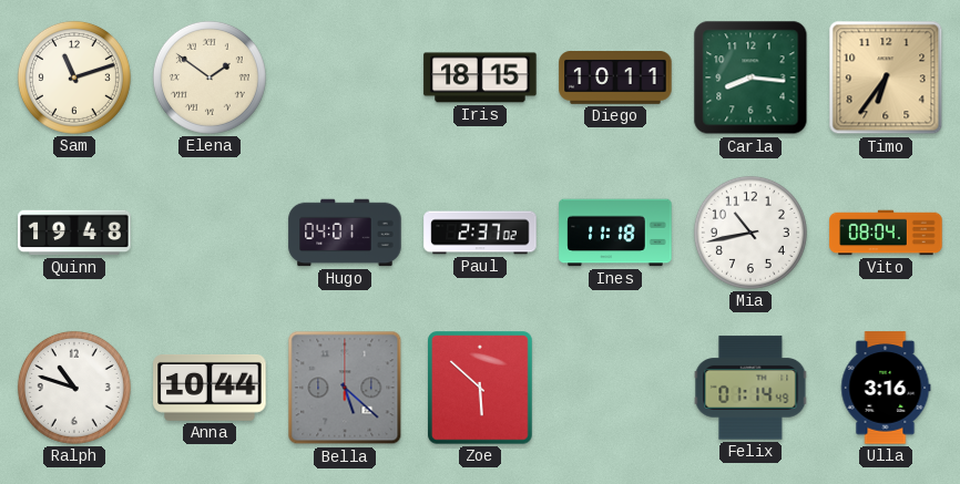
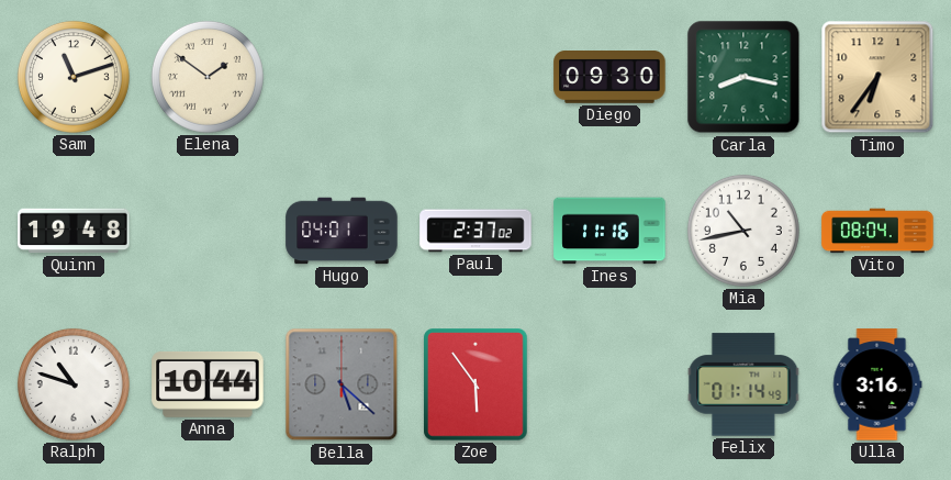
Iris: 18:15 -> none (480, 78)
Diego: 10:11 -> 09:30 (609, 78)
Carla: 8:16 -> 8:17 (743, 77)
Ines: 11:18 -> 11:16 (609, 231)
Zoe: 5:52 -> 5:54 (475, 384)
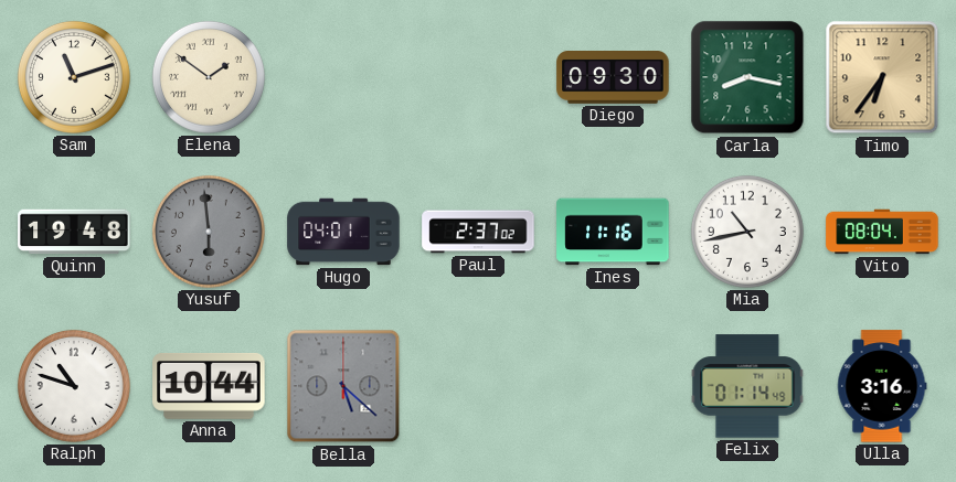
Yusuf: none -> 5:59 (209, 232)
Zoe: 5:54 -> none (475, 384)
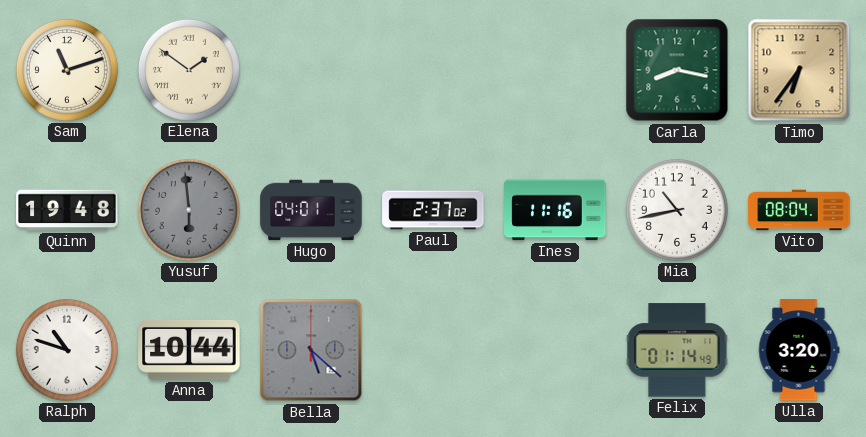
Diego: 09:30 -> none (613, 78)
Ulla: 3:16 -> 3:20 (799, 350)
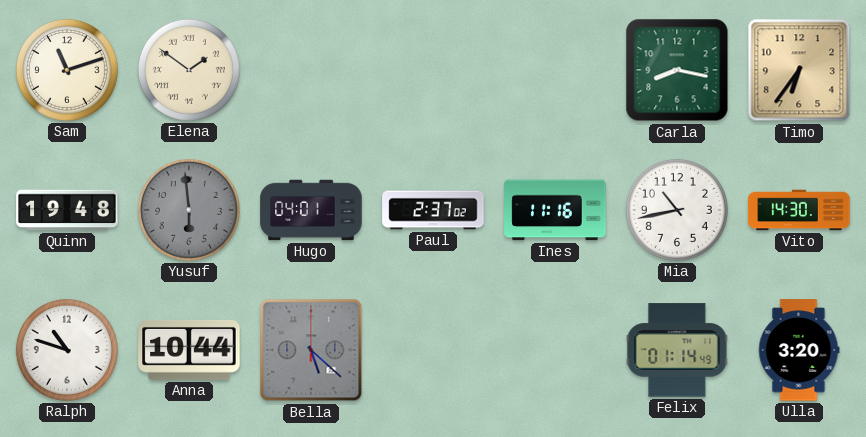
Vito: 08:04 -> 14:30 (799, 210)
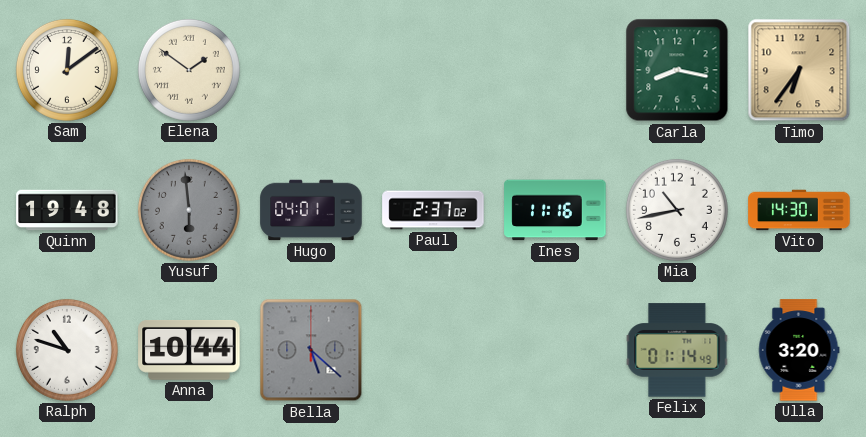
Sam: 11:12 -> 12:09 (67, 70)
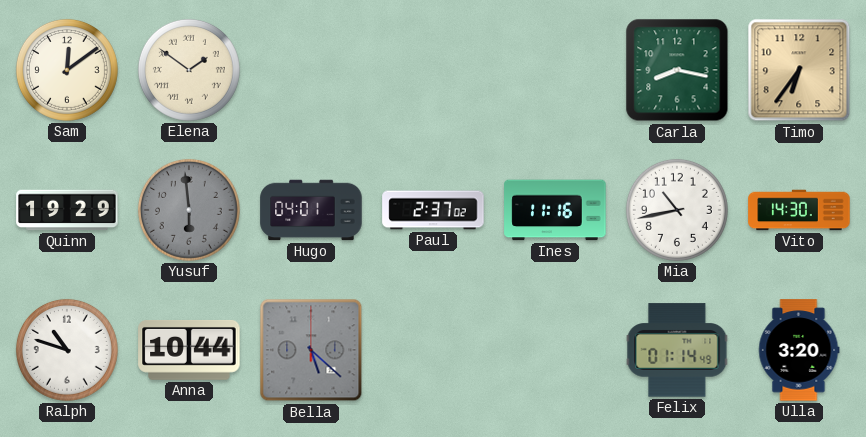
Quinn: 19:48 -> 19:29 (67, 210)
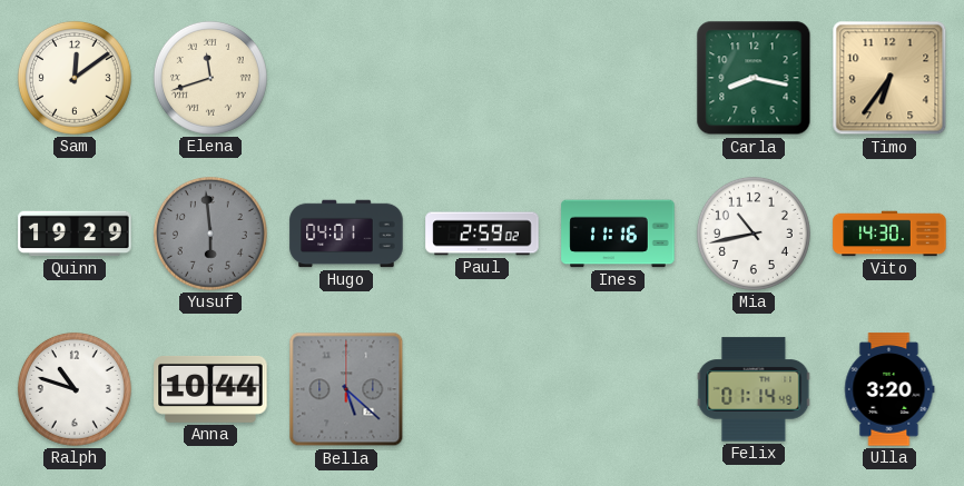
Elena: 1:51 -> 11:42 (210, 78)
Paul: 2:37 -> 2:59 (482, 234)
